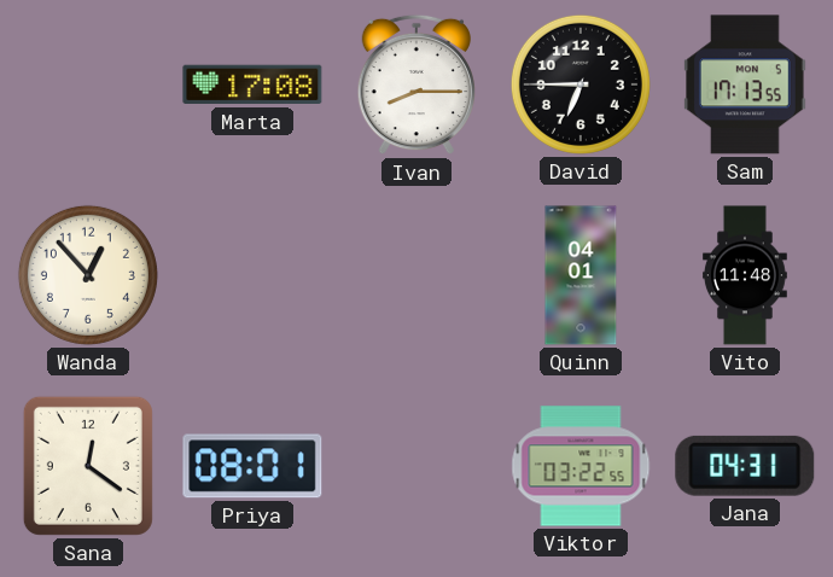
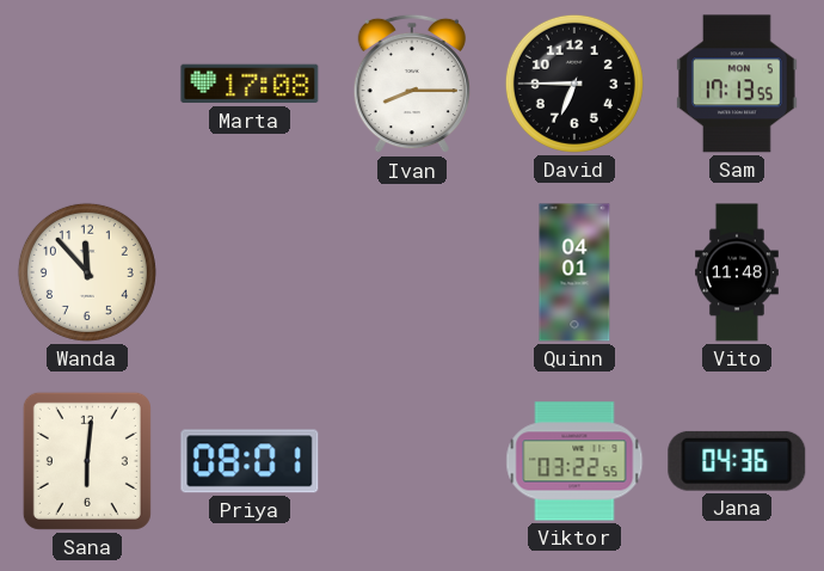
Wanda: 12:53 -> 11:53 (87, 272)
Sana: 12:21 -> 6:01 (87, 461)
Jana: 04:31 -> 04:36 (737, 461)
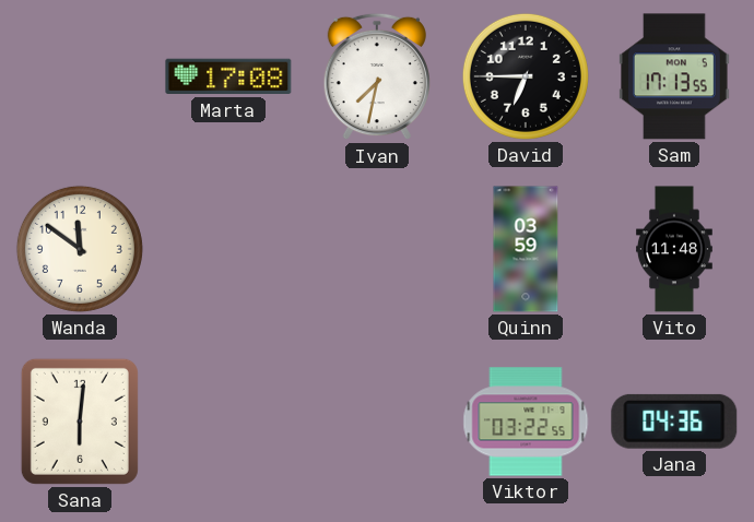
Ivan: 8:15 -> 7:32 (377, 76)
Wanda: 11:53 -> 11:51 (80, 249)
Quinn: 04:01 -> 03:59 (526, 249)
Priya: 08:01 -> none (250, 461)
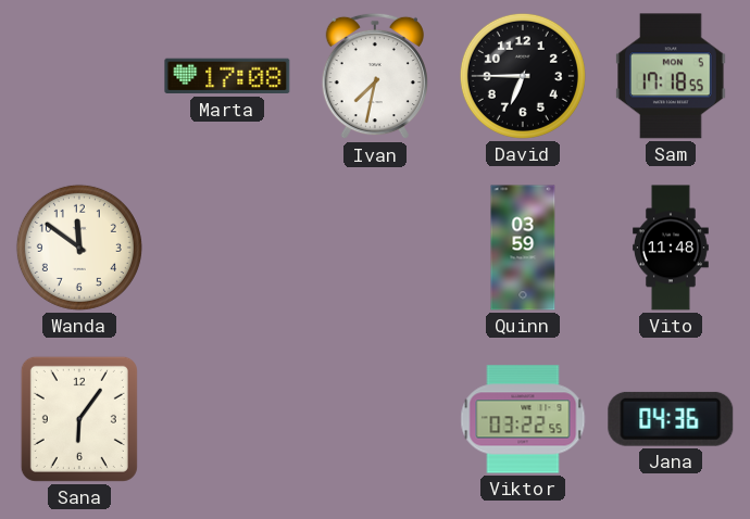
Sam: 17:13 -> 17:18 (672, 76)
Sana: 6:01 -> 6:06 (79, 419)
